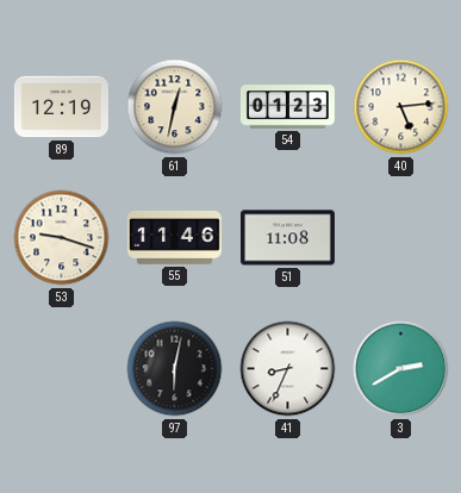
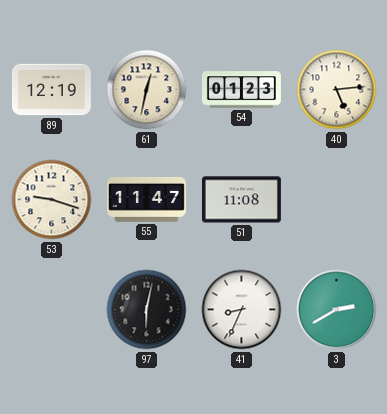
55: 11:46 -> 11:47 (146, 199)
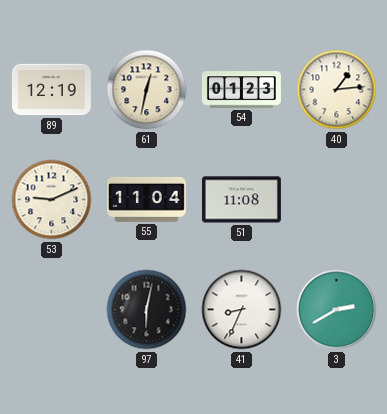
40: 5:14 -> 1:14 (337, 90)
53: 9:18 -> 9:11 (52, 200)
55: 11:47 -> 11:04 (146, 199)
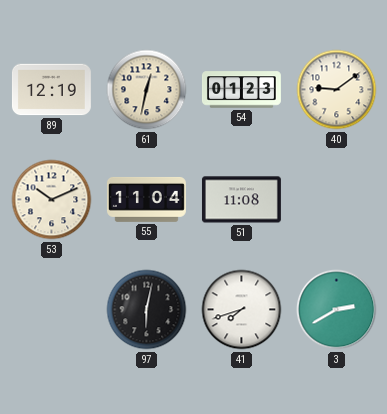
40: 1:14 -> 9:09 (337, 90)
53: 9:11 -> 10:11 (52, 200)
41: 8:34 -> 7:42 (242, 310)
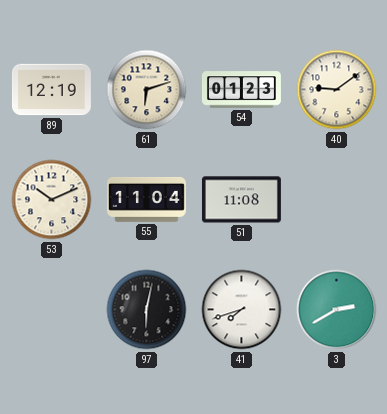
61: 12:32 -> 6:12 (147, 90)
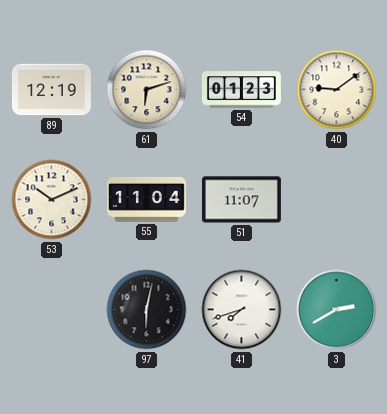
51: 11:08 -> 11:07 (241, 200)
